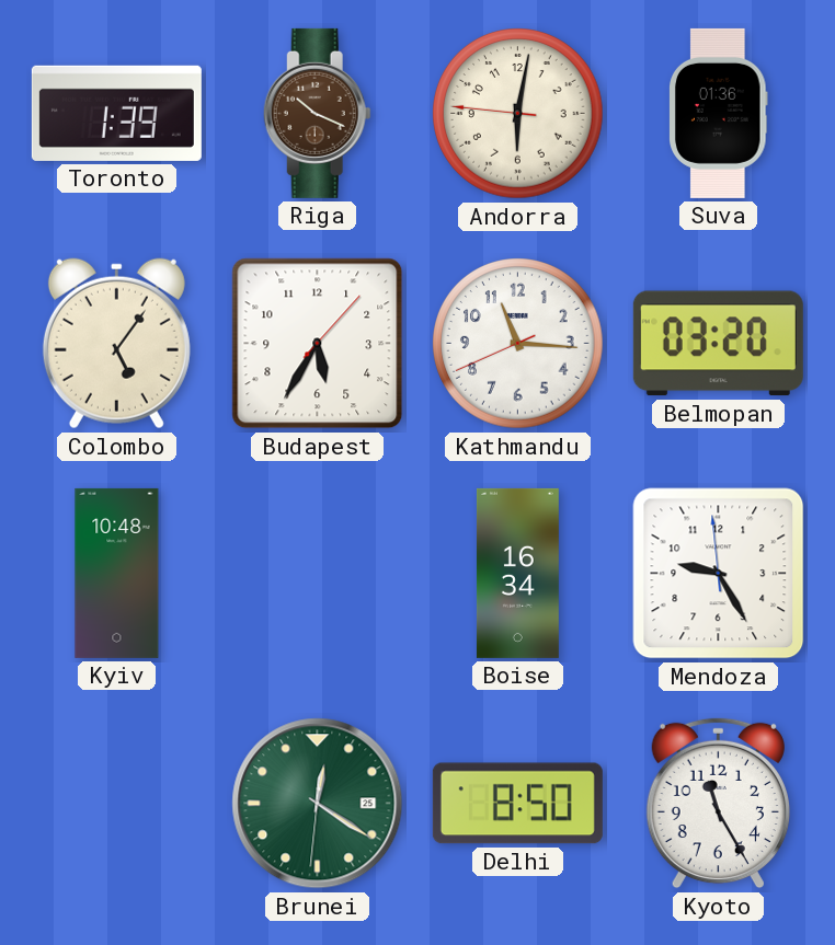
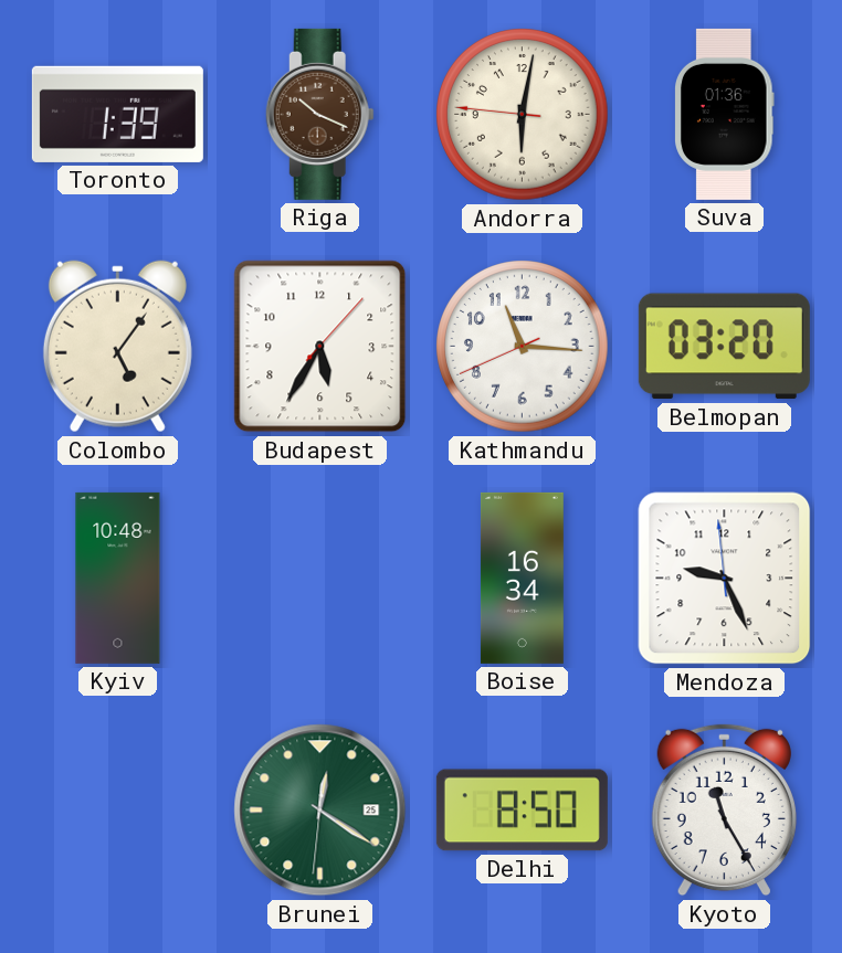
Mendoza: 9:24 -> 9:25 (725, 579)
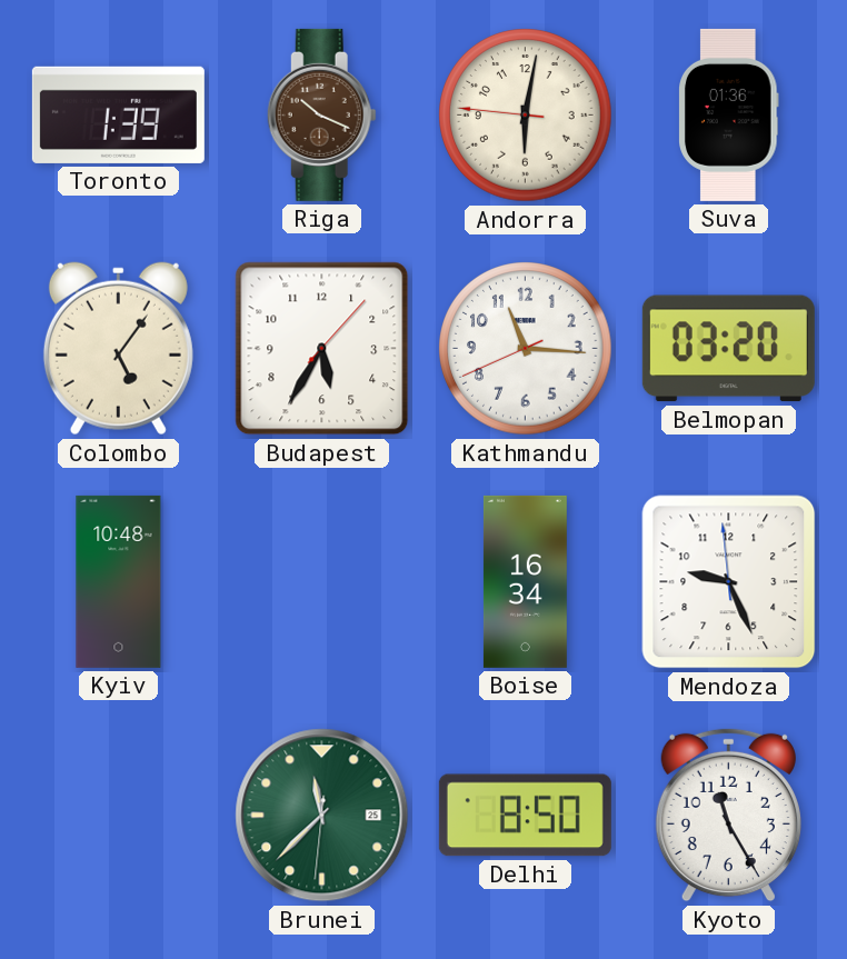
Brunei: 12:20 -> 11:37 (322, 816)
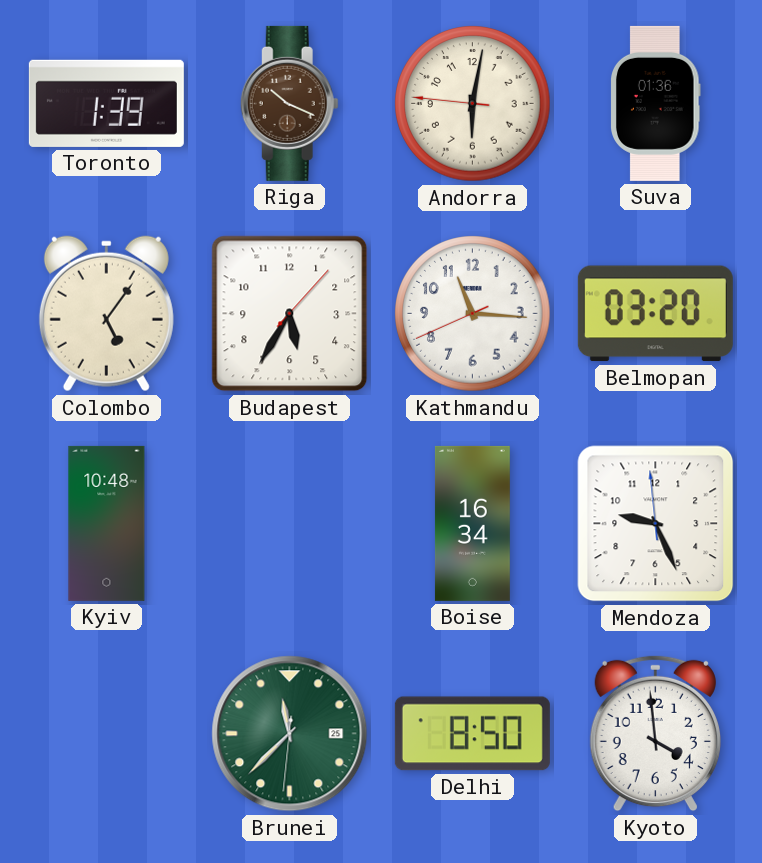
Kyoto: 11:25 -> 3:59 (655, 734)
